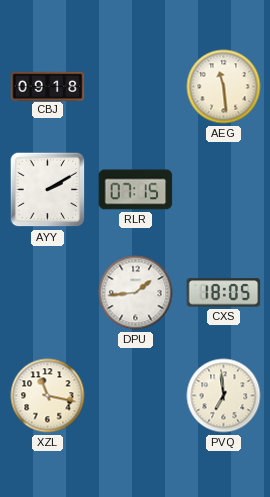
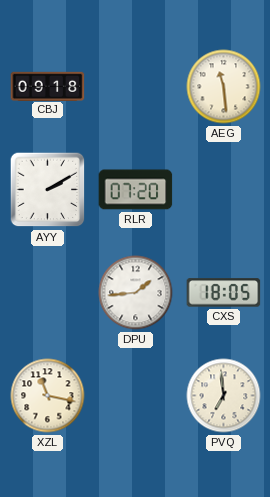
RLR: 07:15 -> 07:20 (136, 190)
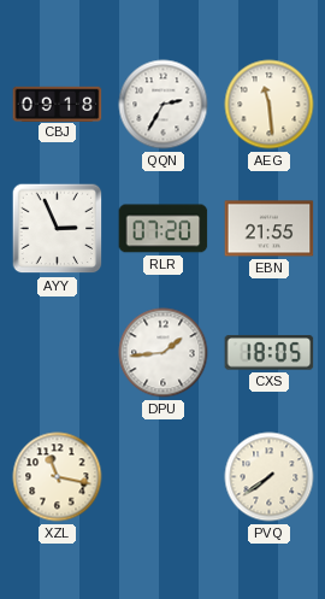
QQN: none -> 2:35 (164, 105)
AYY: 2:10 -> 2:56 (58, 229)
EBN: none -> 21:55 (270, 229)
PVQ: 6:59 -> 7:39 (270, 477)
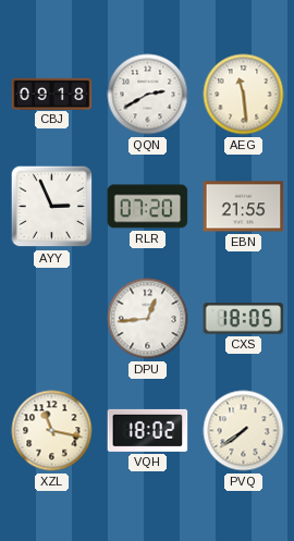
QQN: 2:35 -> 2:40 (148, 95)
DPU: 1:44 -> 12:44 (148, 319)
VQH: none -> 18:02 (148, 430)
